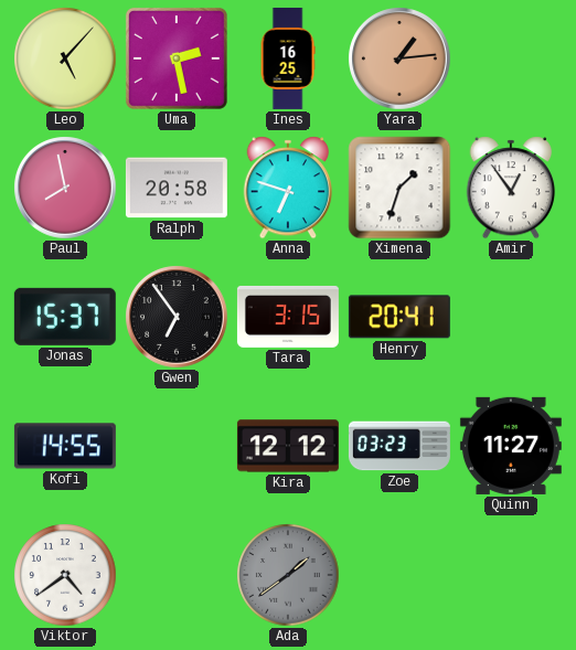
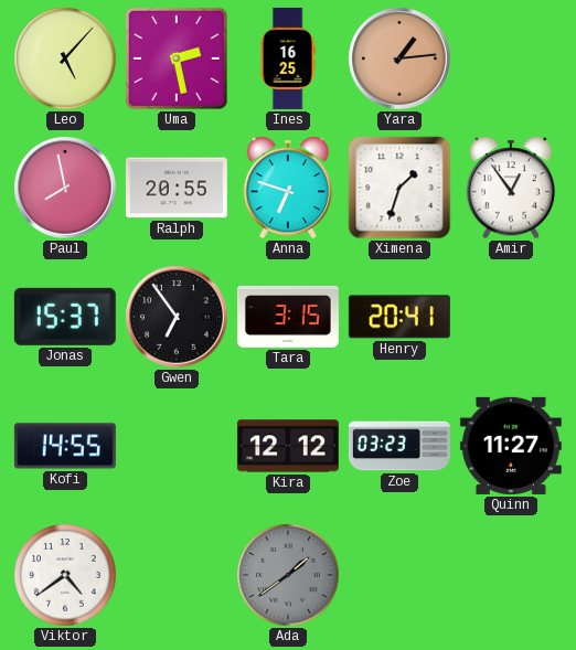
Ralph: 20:58 -> 20:55 (177, 188)
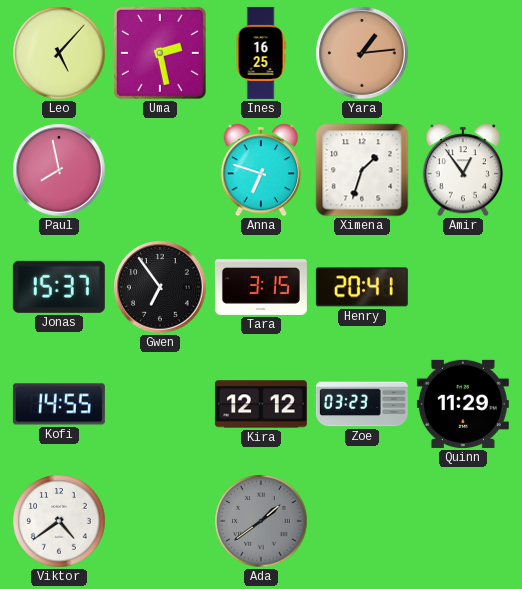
Ralph: 20:55 -> none (177, 188)
Quinn: 11:27 -> 11:29 (463, 404)
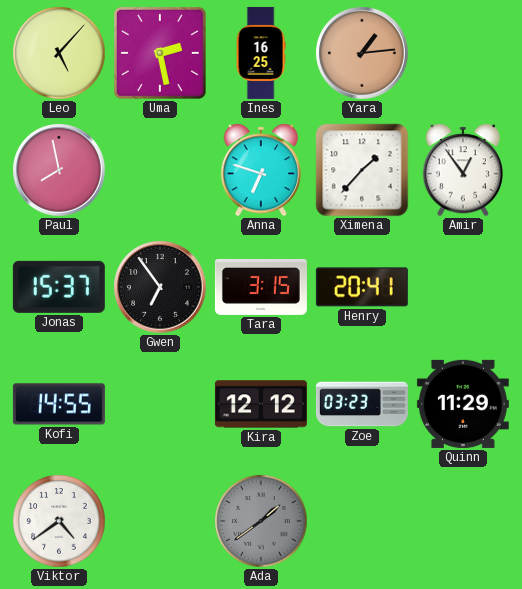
Ximena: 1:33 -> 1:37 (362, 170)
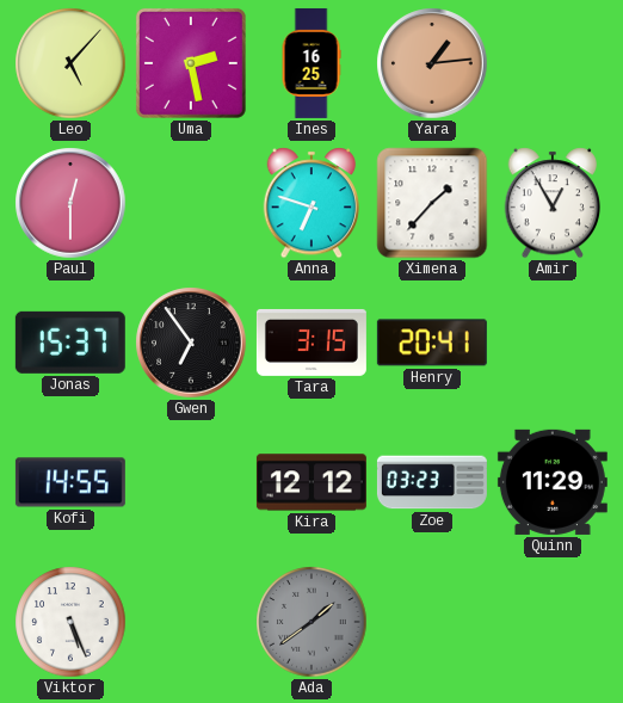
Paul: 7:58 -> 12:30 (70, 203)
Amir: 12:54 -> 12:55 (551, 203)
Viktor: 4:39 -> 5:26 (70, 622)
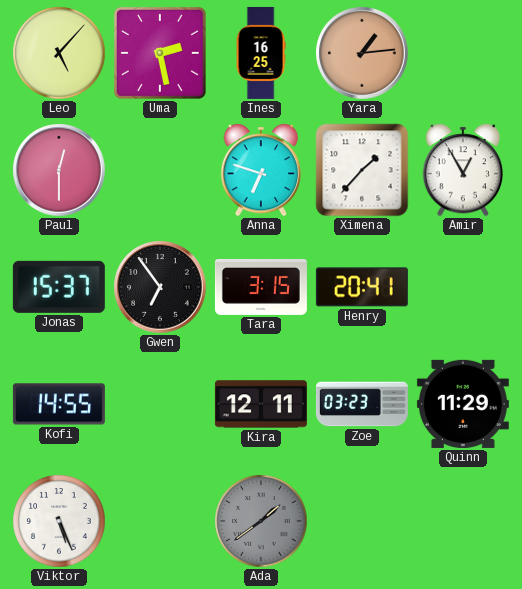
Kira: 12:12 -> 12:11 (261, 404)
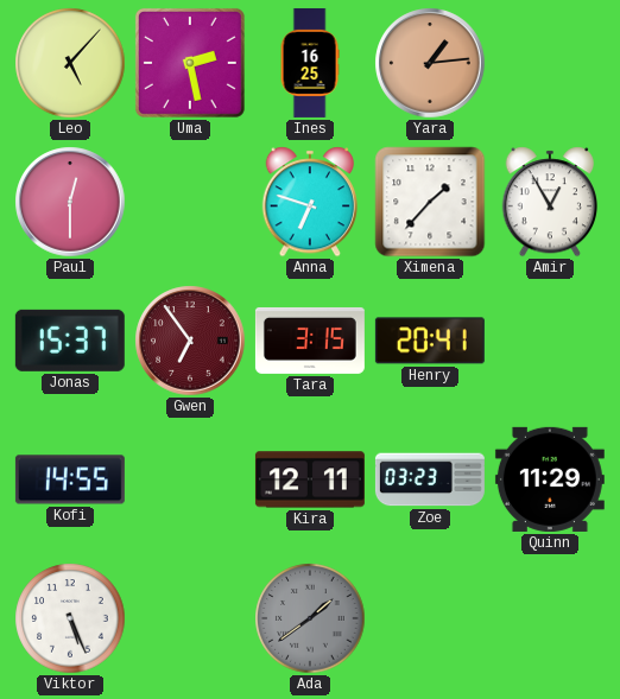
Gwen dial: black -> burgundy (190, 341)
